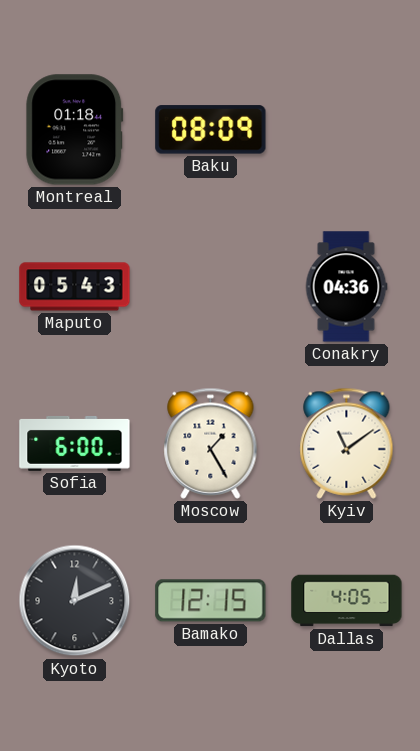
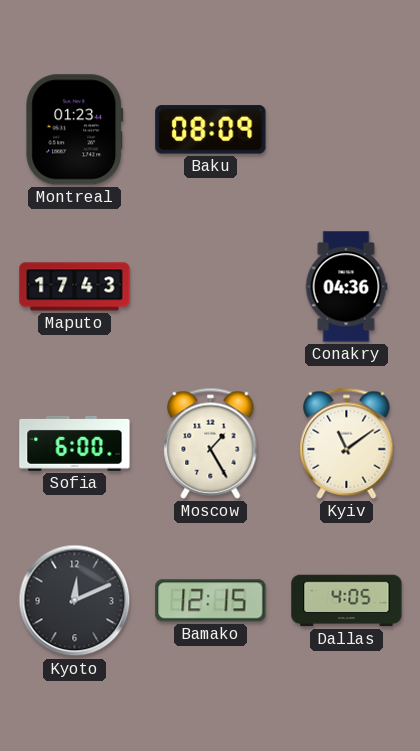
Montreal: 01:18 -> 01:23 (75, 130)
Maputo: 05:43 -> 17:43 (75, 287)
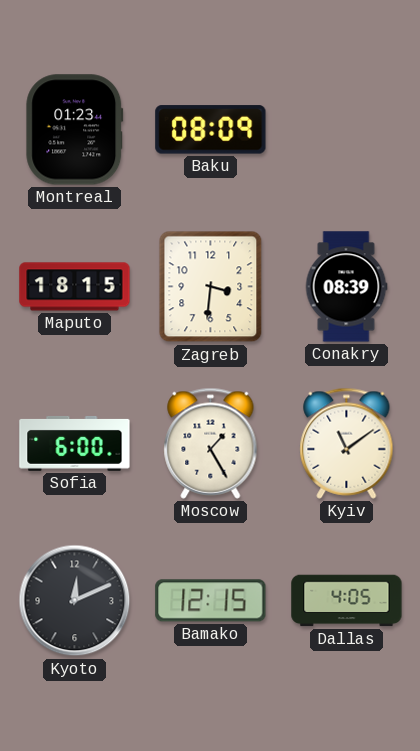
Maputo: 17:43 -> 18:15 (75, 287)
Zagreb: none -> 3:31 (211, 287)
Conakry: 04:36 -> 08:39 (346, 287)
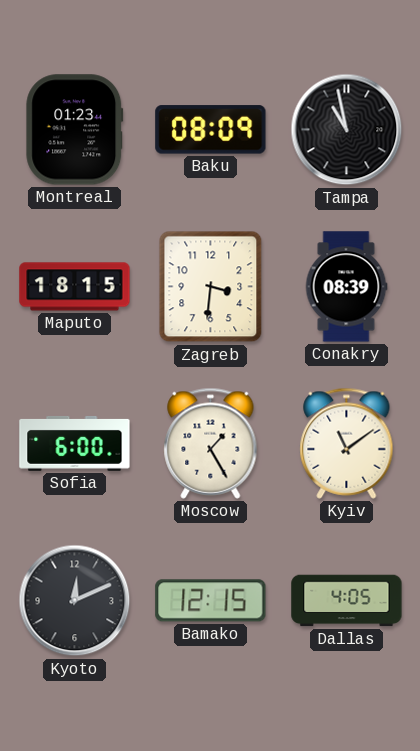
Tampa: none -> 10:58 (347, 130)
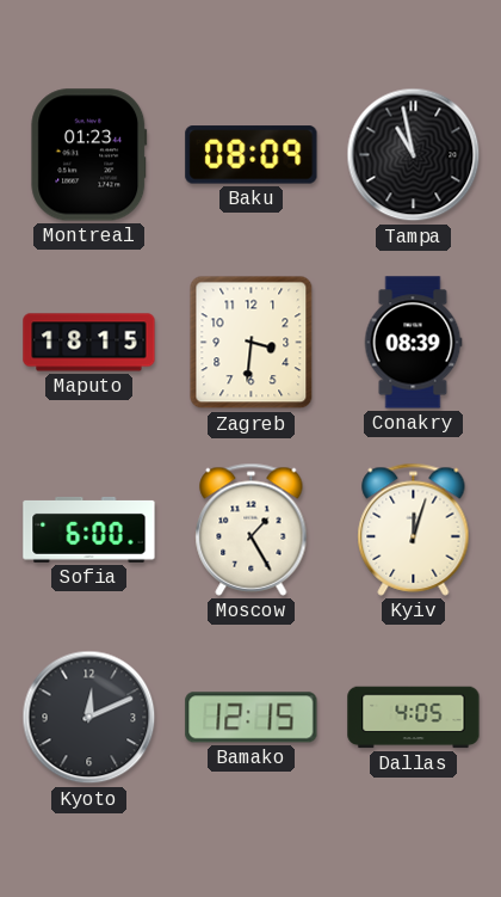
Kyiv: 11:09 -> 12:03 (414, 529)
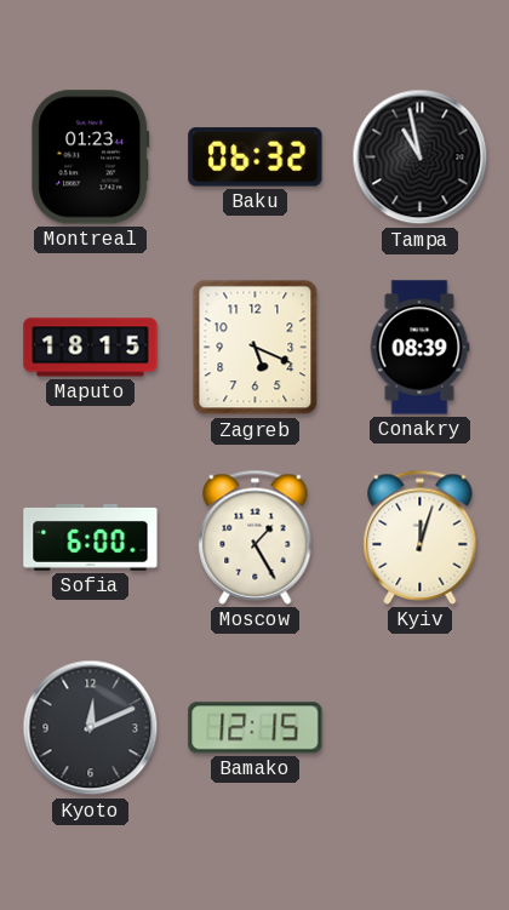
Baku: 08:09 -> 06:32 (256, 158)
Zagreb: 3:31 -> 5:19 (256, 348)
Dallas: 4:05 -> none (414, 718)
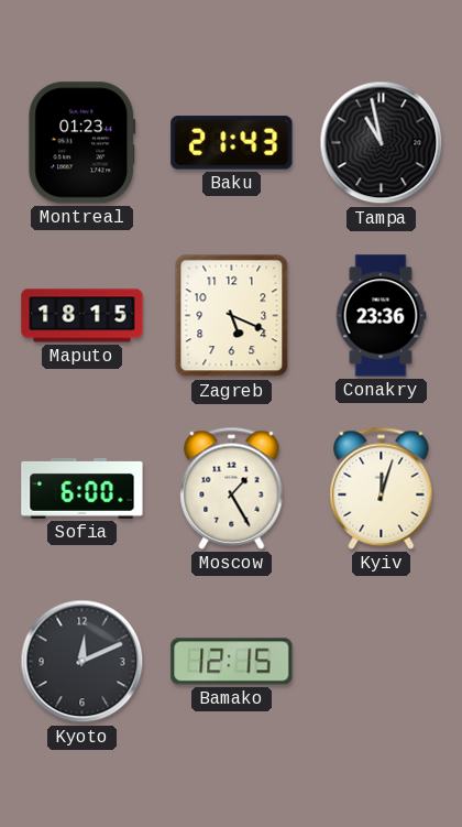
Baku: 06:32 -> 21:43 (232, 143)
Conakry: 08:39 -> 23:36 (381, 316)
